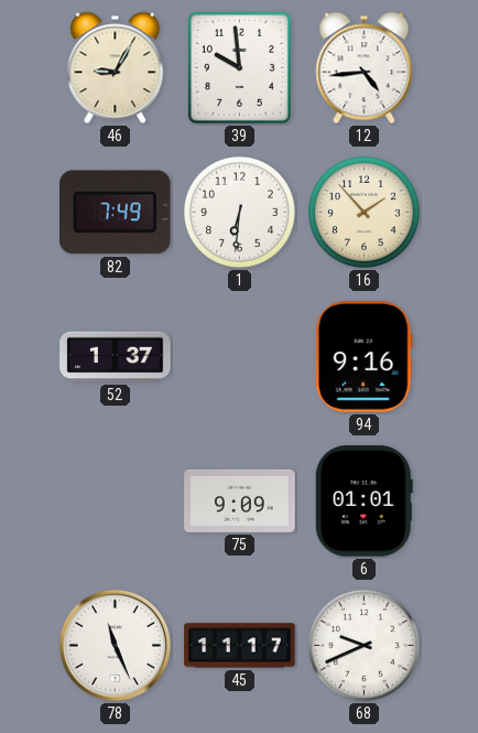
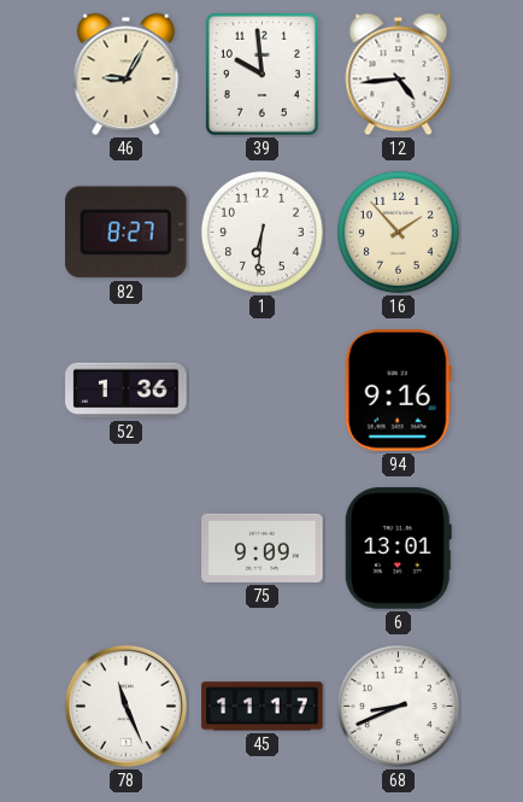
82: 7:49 -> 8:27 (127, 233)
52: 1:37 -> 1:36 (127, 391)
6: 01:01 -> 13:01 (398, 549)
68: 9:41 -> 8:41 (398, 706)
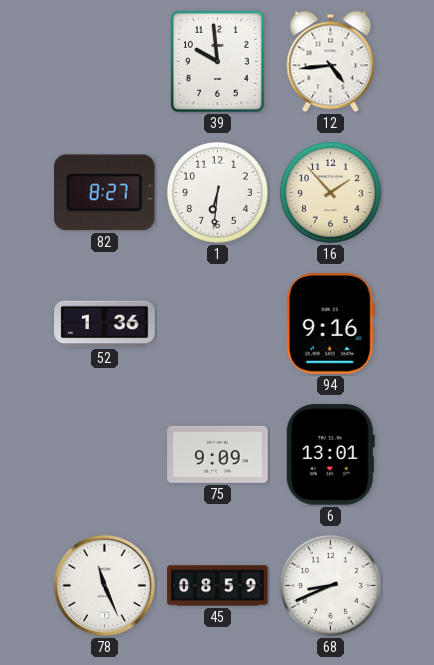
46: 9:05 -> none (127, 75)
45: 11:17 -> 08:59 (218, 586)
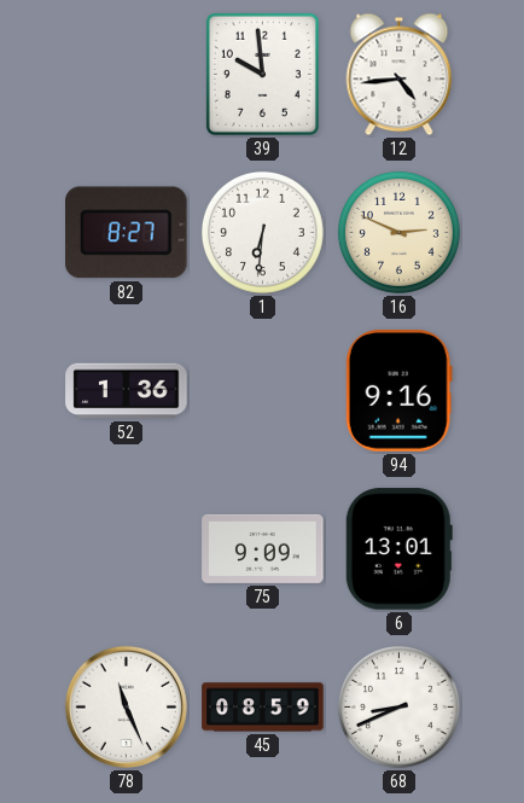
16: 1:53 -> 2:49 (398, 232)
